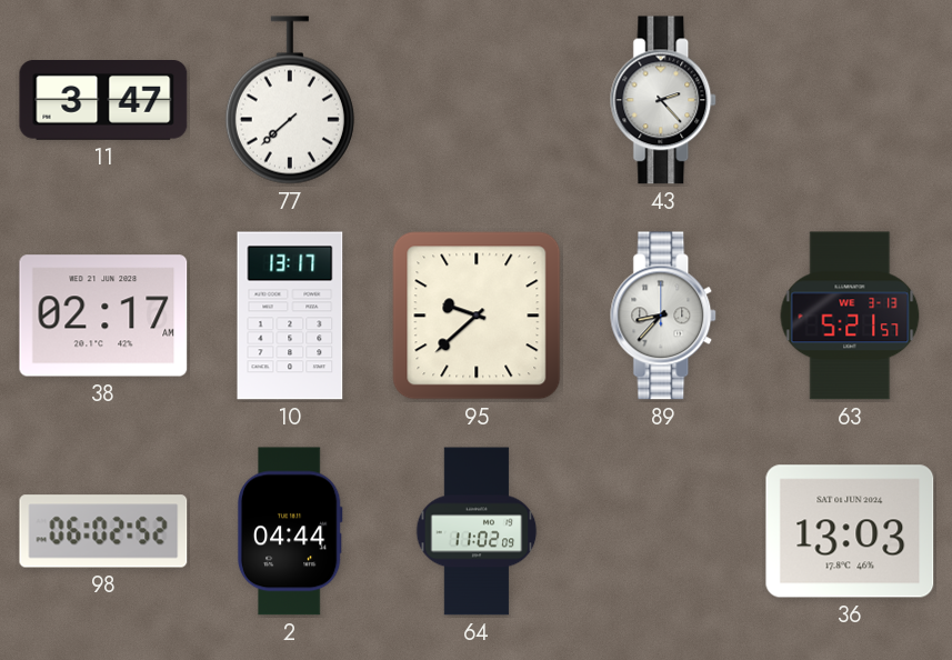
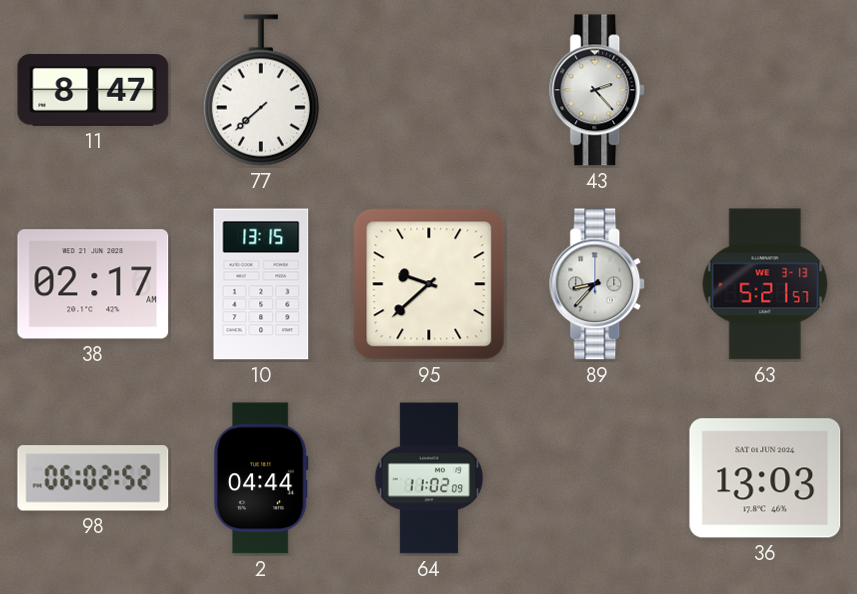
11: 3:47 -> 8:47 (93, 91)
10: 13:17 -> 13:15 (261, 284)
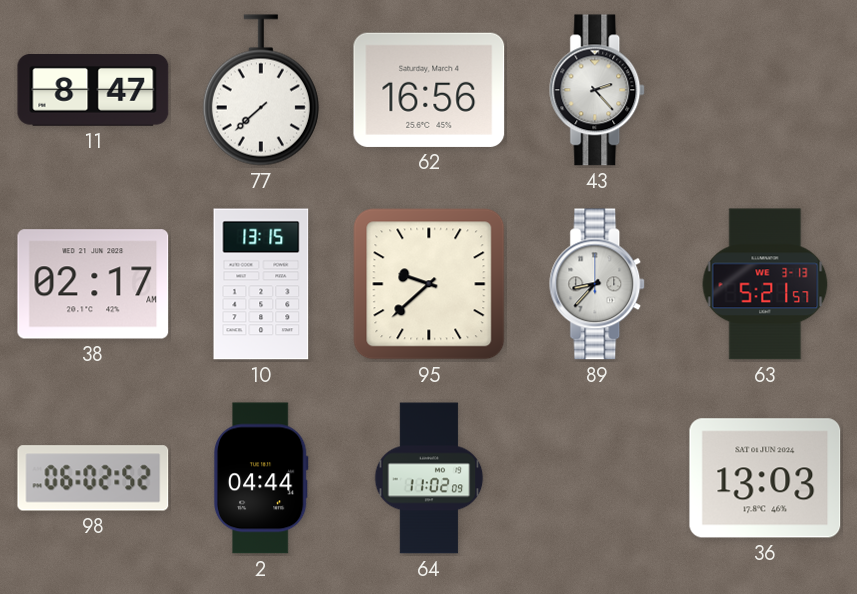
62: none -> 16:56 (429, 90)
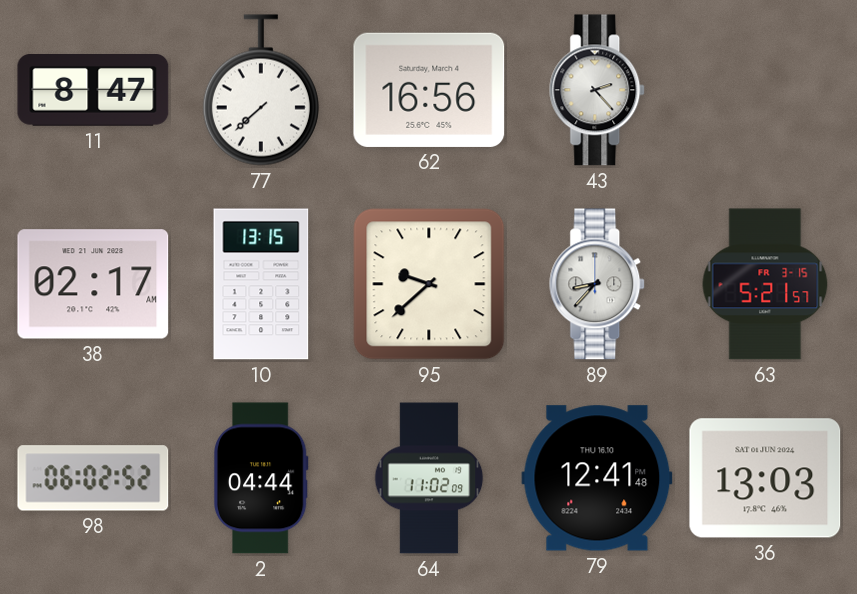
63 date: WE 3-13 -> FR 3-15 (765, 284)
79: none -> 12:41 (597, 478)
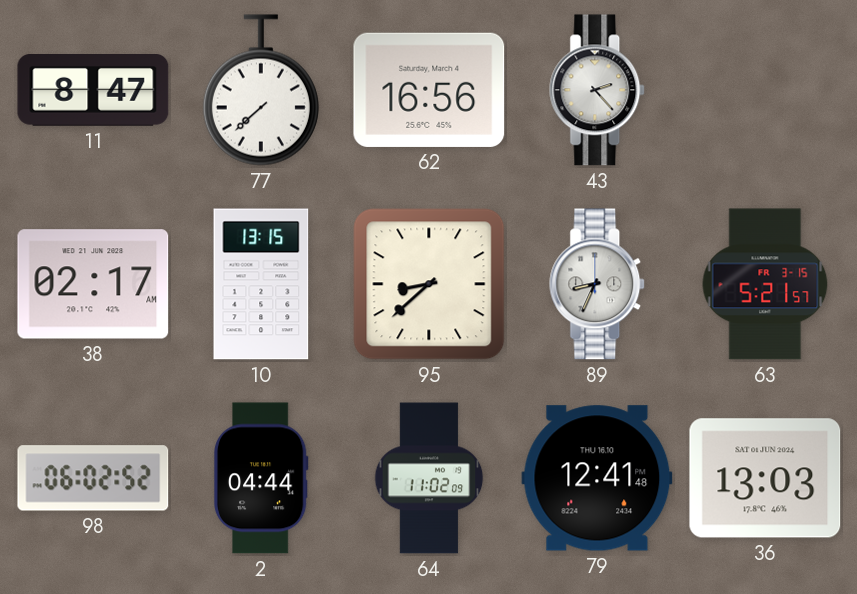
95: 9:38 -> 8:38 (429, 284)
89: 8:37 -> 8:34 (598, 284)
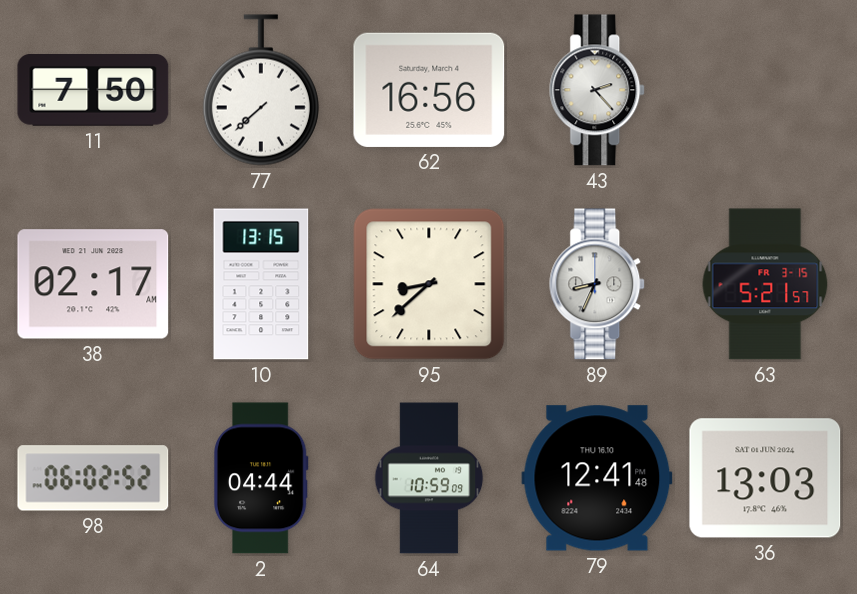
11: 8:47 -> 7:50 (93, 91)
64: 11:02 -> 10:59 (429, 478)
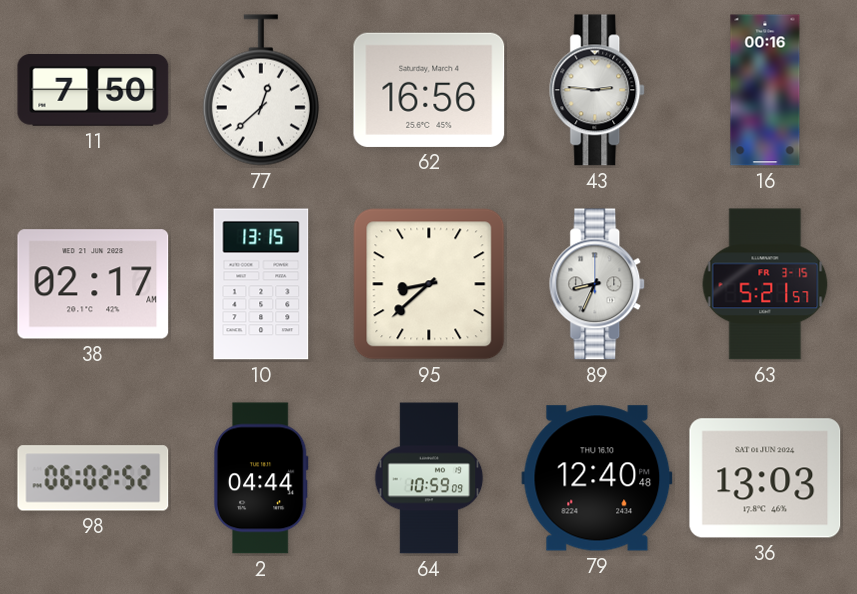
77: 7:38 -> 12:38 (261, 90)
43: 2:23 -> 2:46 (598, 90)
16: none -> 00:16 (765, 90)
79: 12:41 -> 12:40 (597, 478)
